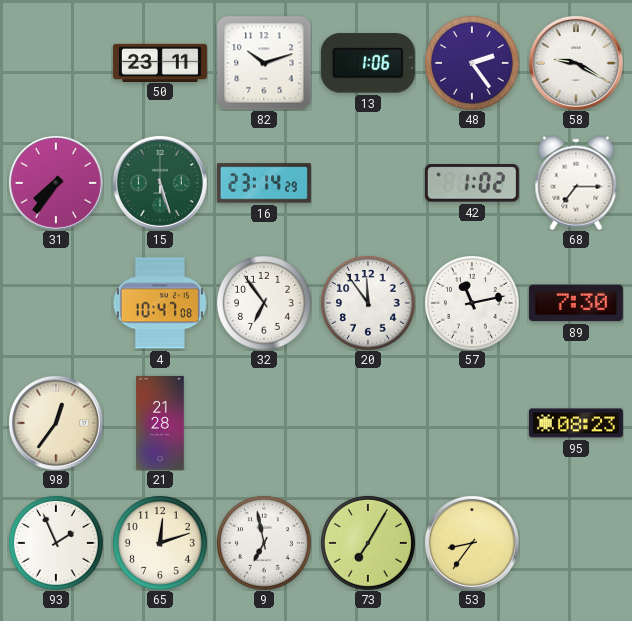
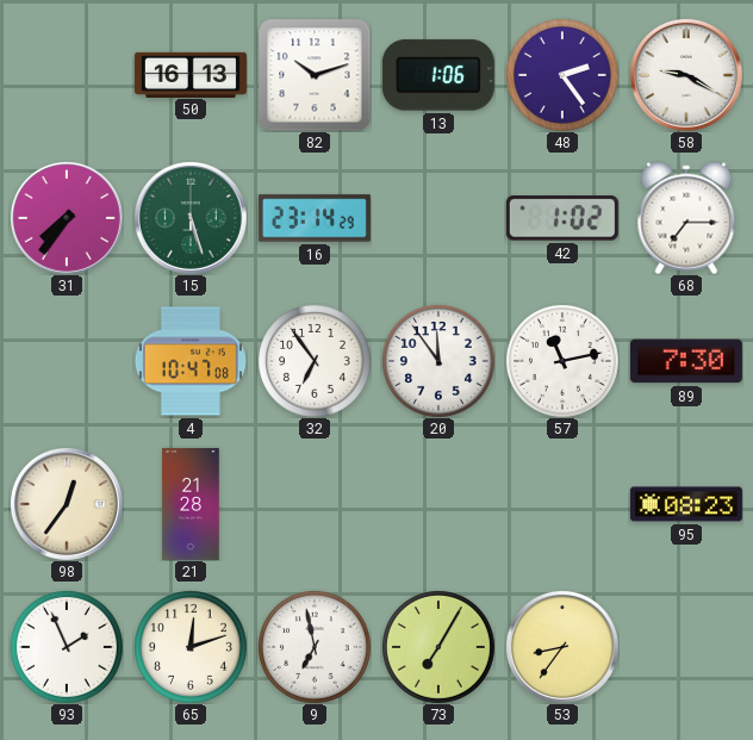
50: 23:11 -> 16:13 (191, 74)
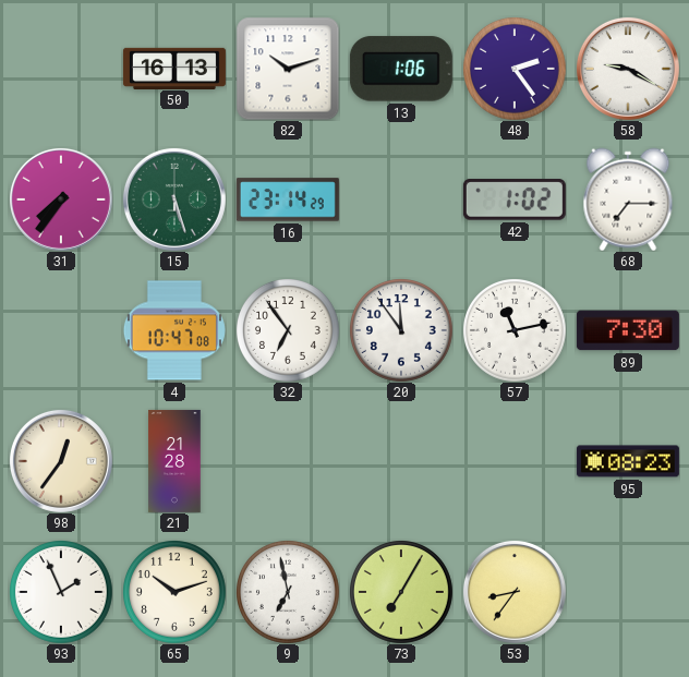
65: 12:12 -> 10:12 (174, 592)
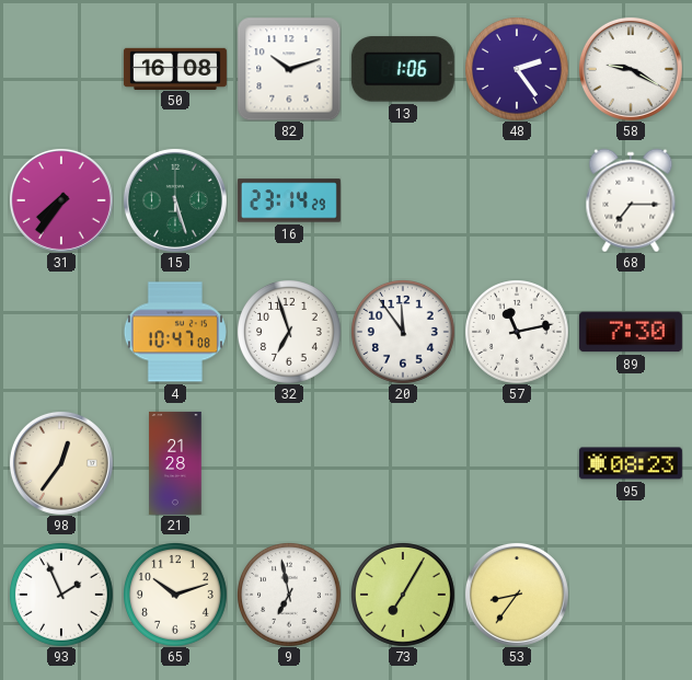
50: 16:13 -> 16:08 (175, 68)
42: 1:02 -> none (515, 200)
32: 6:54 -> 6:57 (289, 332)
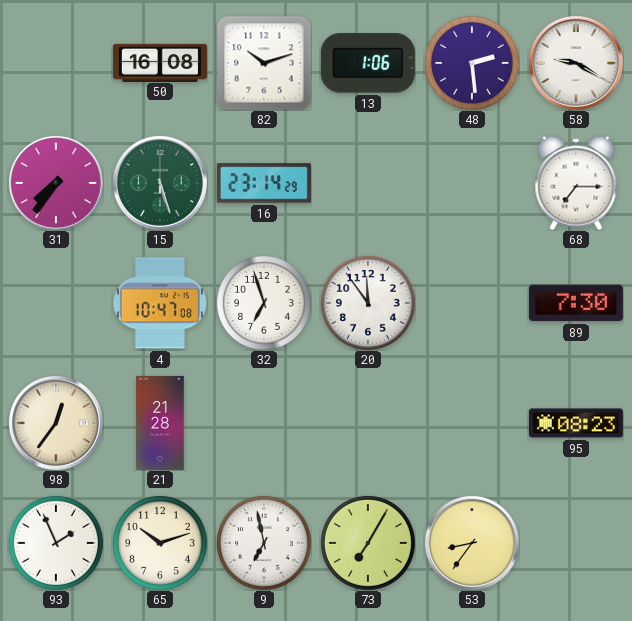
48: 2:24 -> 2:29 (472, 63)
57: 11:13 -> none (517, 332)
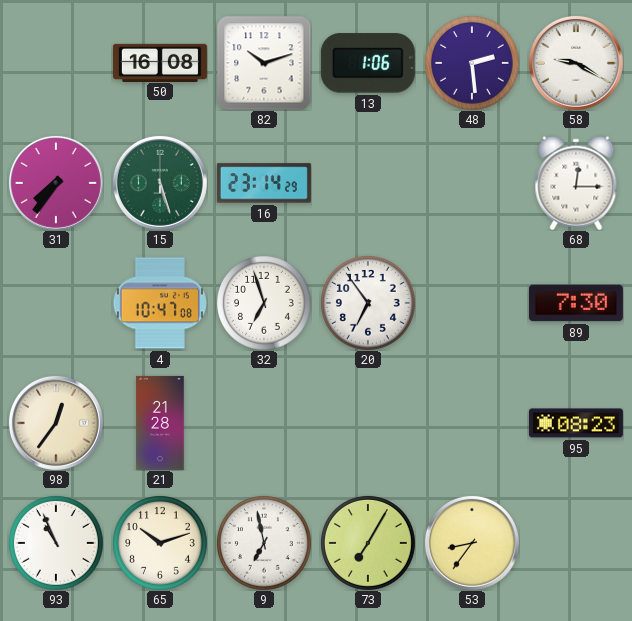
68: 7:15 -> 12:15 (576, 183)
20: 11:54 -> 6:54 (368, 303)
93: 1:56 -> 10:56 (56, 543)
